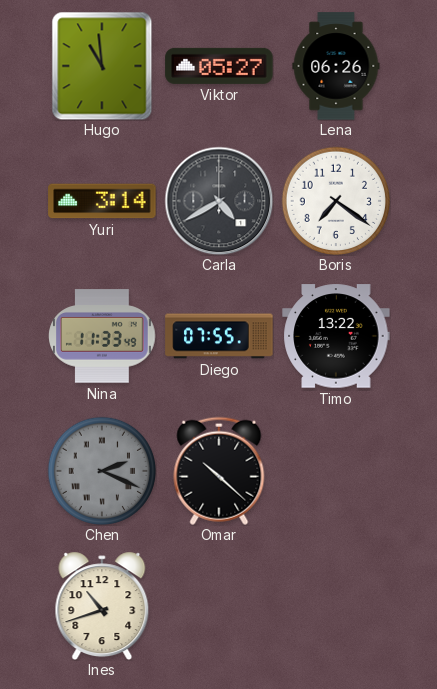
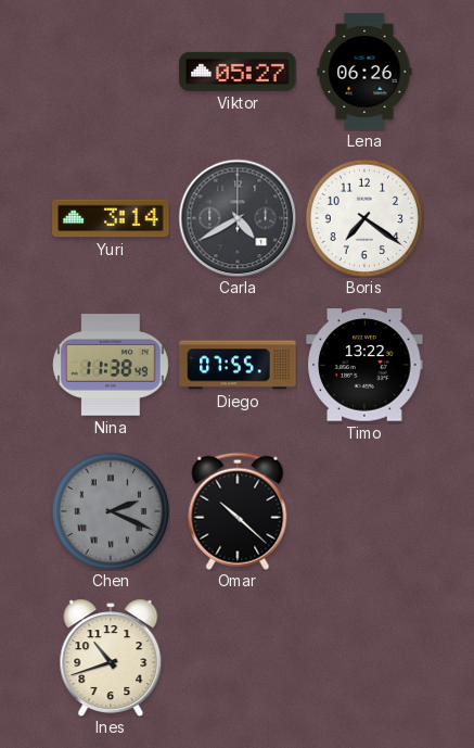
Hugo: 10:59 -> none (102, 66)
Nina: 11:33 -> 11:38 (111, 365)
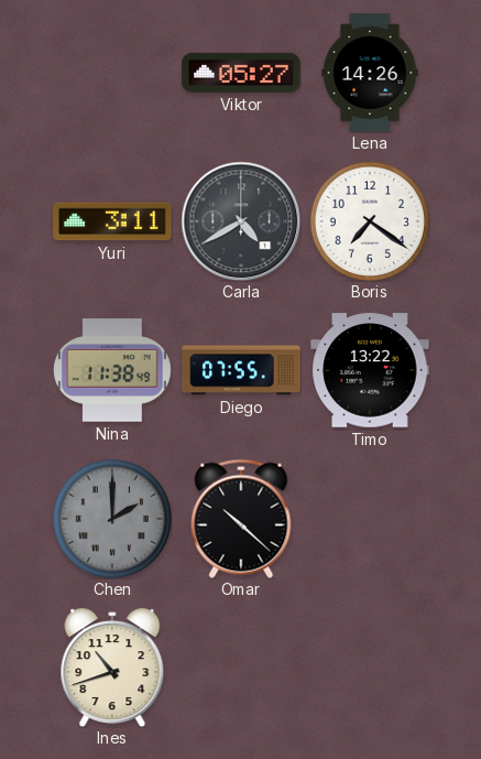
Lena: 06:26 -> 14:26 (370, 73)
Yuri: 3:14 -> 3:11 (112, 221)
Chen: 2:19 -> 2:00 (111, 518)
